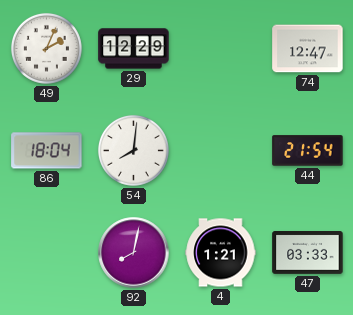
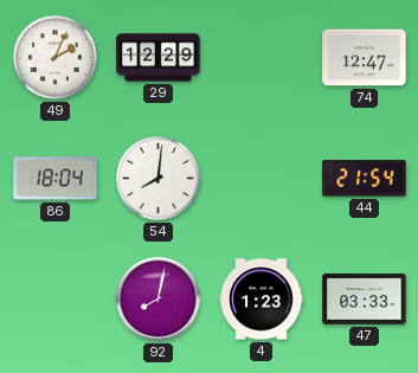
4: 1:21 -> 1:23 (262, 300)
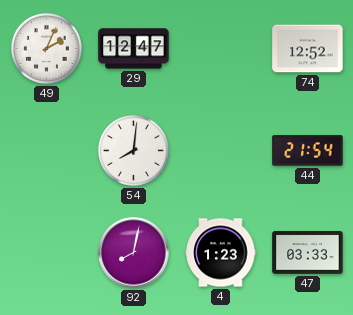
29: 12:29 -> 12:47 (134, 49)
74: 12:47 -> 12:52 (308, 49)
86: 18:04 -> none (56, 179)
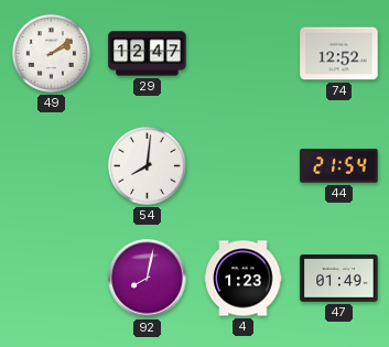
49: 2:04 -> 2:09 (51, 53)
47: 03:33 -> 01:49 (339, 279)
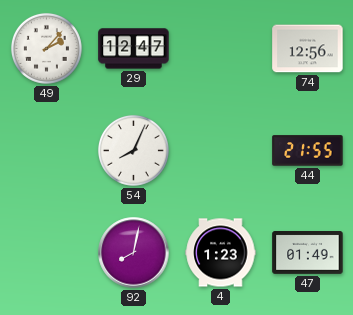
49: 2:09 -> 2:07 (46, 48)
74: 12:52 -> 12:56 (308, 49)
54: 8:01 -> 8:04 (133, 150)
44: 21:54 -> 21:55 (308, 151)
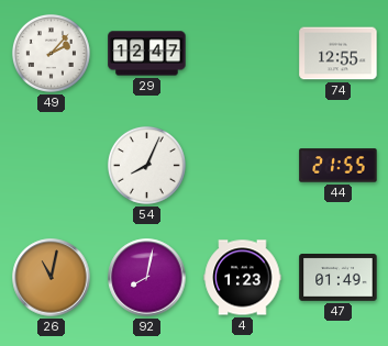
74: 12:56 -> 12:55 (339, 54)
26: none -> 11:02 (52, 278)
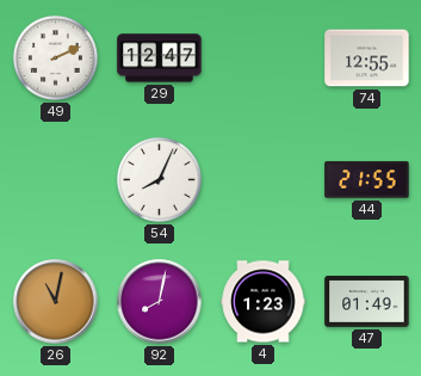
49: 2:07 -> 2:11 (55, 57)
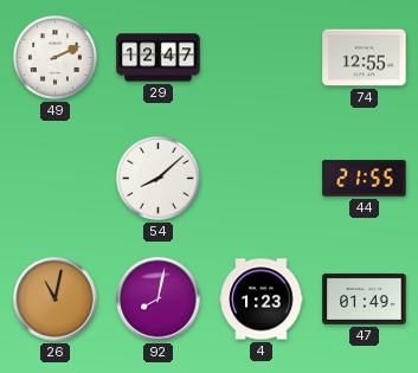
54: 8:04 -> 8:08 (157, 178)
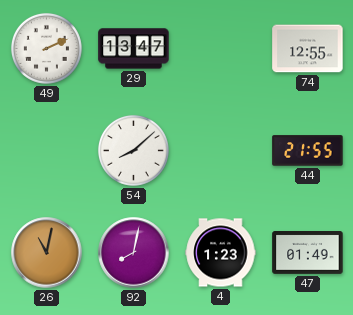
29: 12:47 -> 13:47 (134, 49)
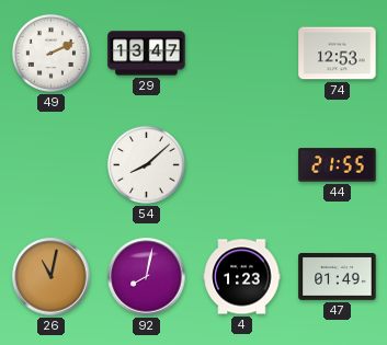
74: 12:55 -> 12:53 (338, 54)
